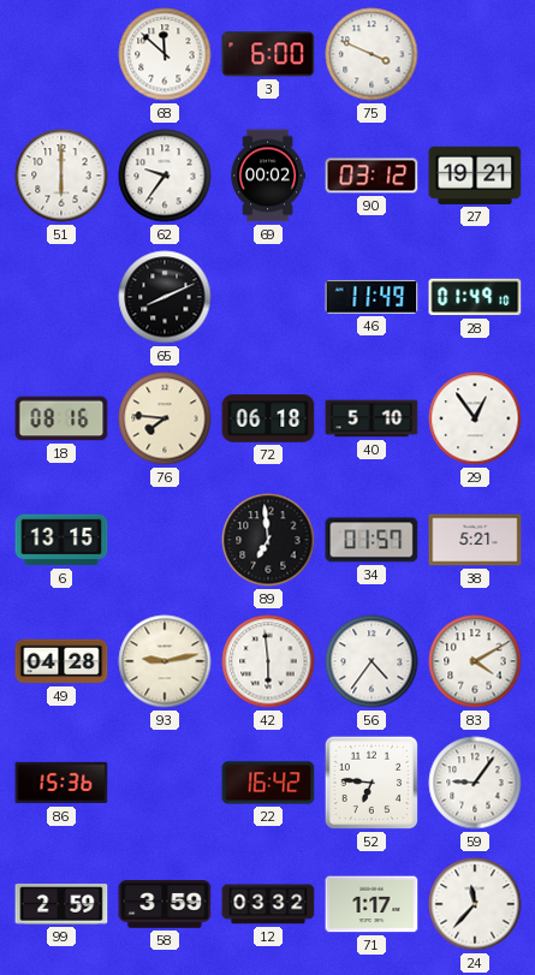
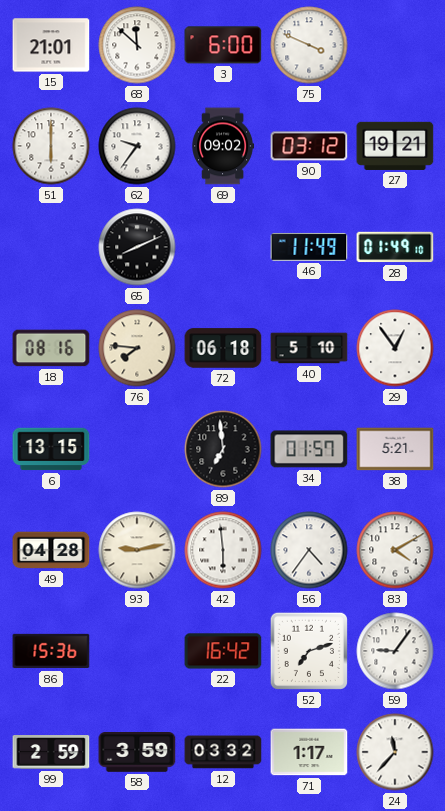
15: none -> 21:01 (51, 45)
69: 00:02 -> 09:02 (222, 146)
52: 6:46 -> 7:12 (309, 651)
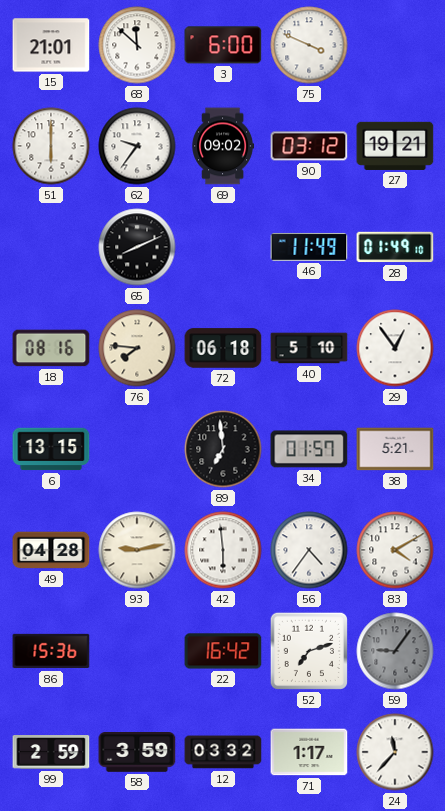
59 dial: white -> grey (395, 651)
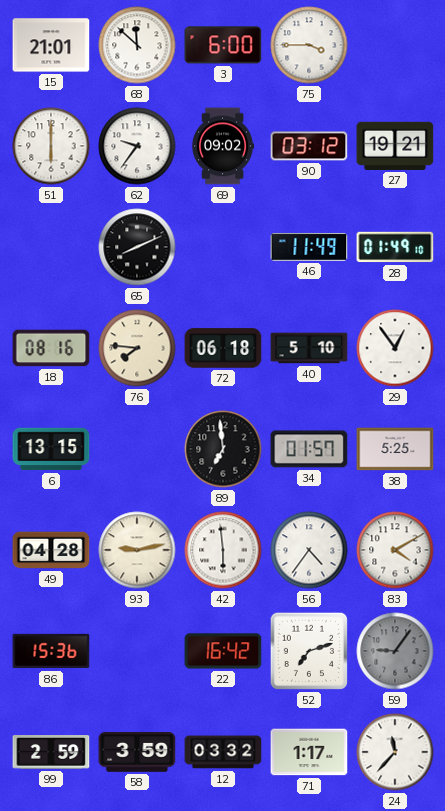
75: 3:49 -> 3:45 (309, 45)
38: 5:21 -> 5:25 (395, 449)
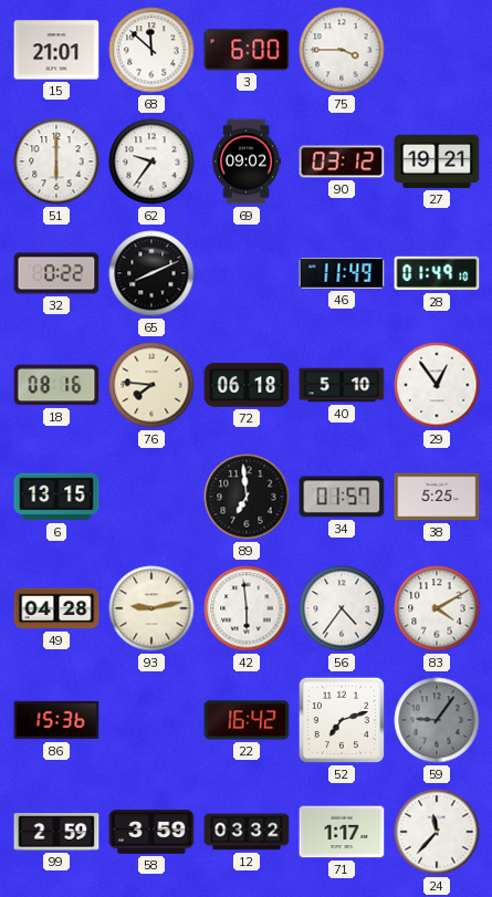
32: none -> 0:22 (56, 273)
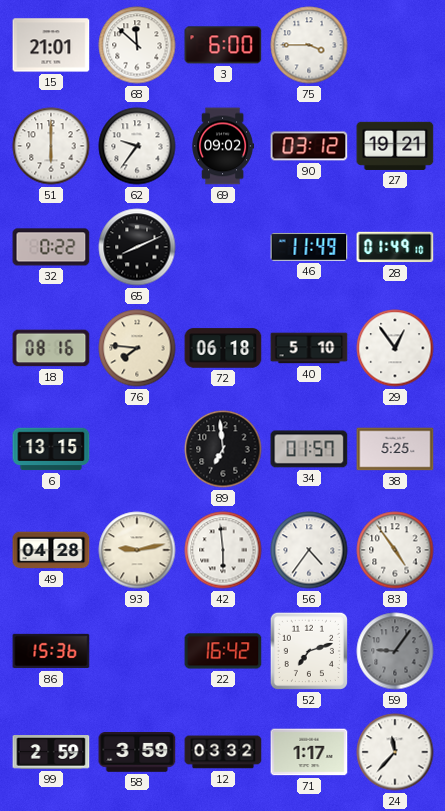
83: 4:10 -> 4:54 (395, 550)
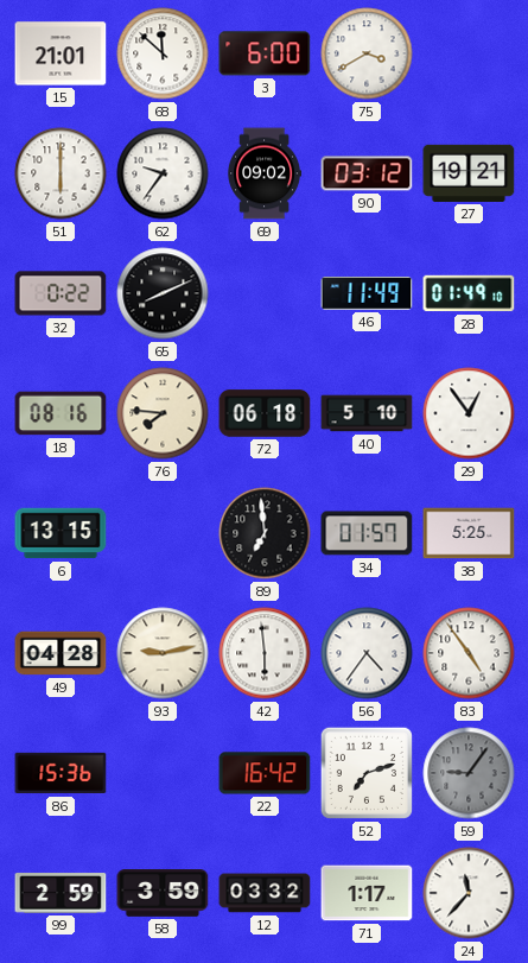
75: 3:45 -> 3:40 (367, 53)
